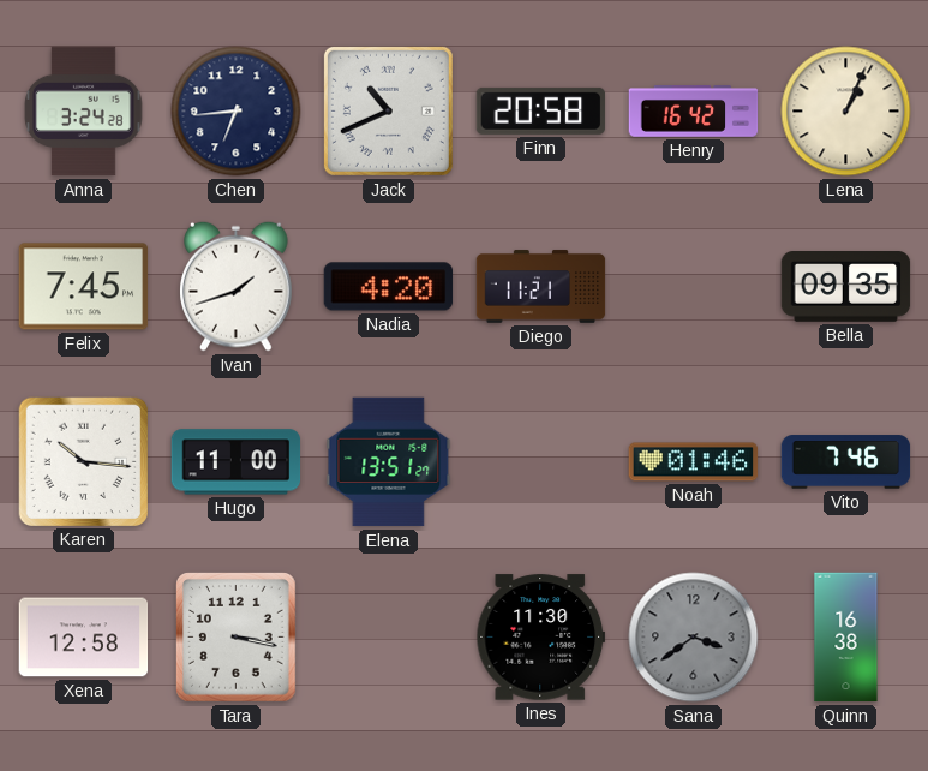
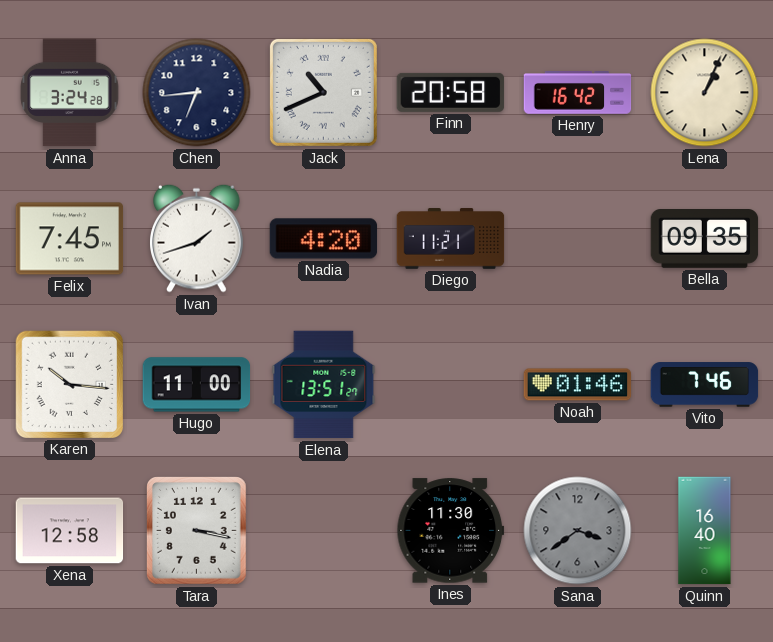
Quinn: 16:38 -> 16:40 (705, 531)
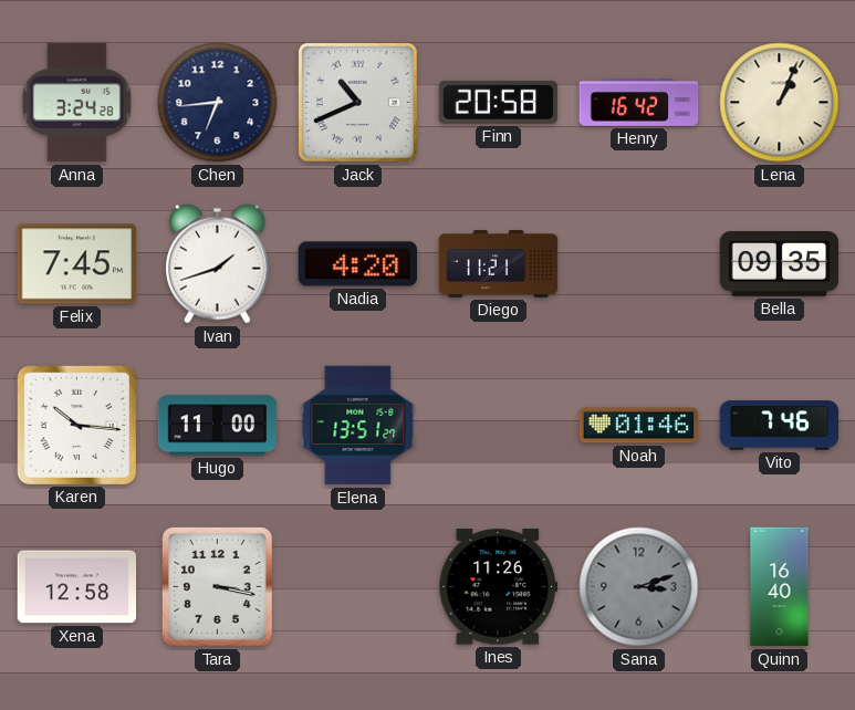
Ines: 11:30 -> 11:26 (499, 587)
Sana: 3:39 -> 3:12 (639, 587)
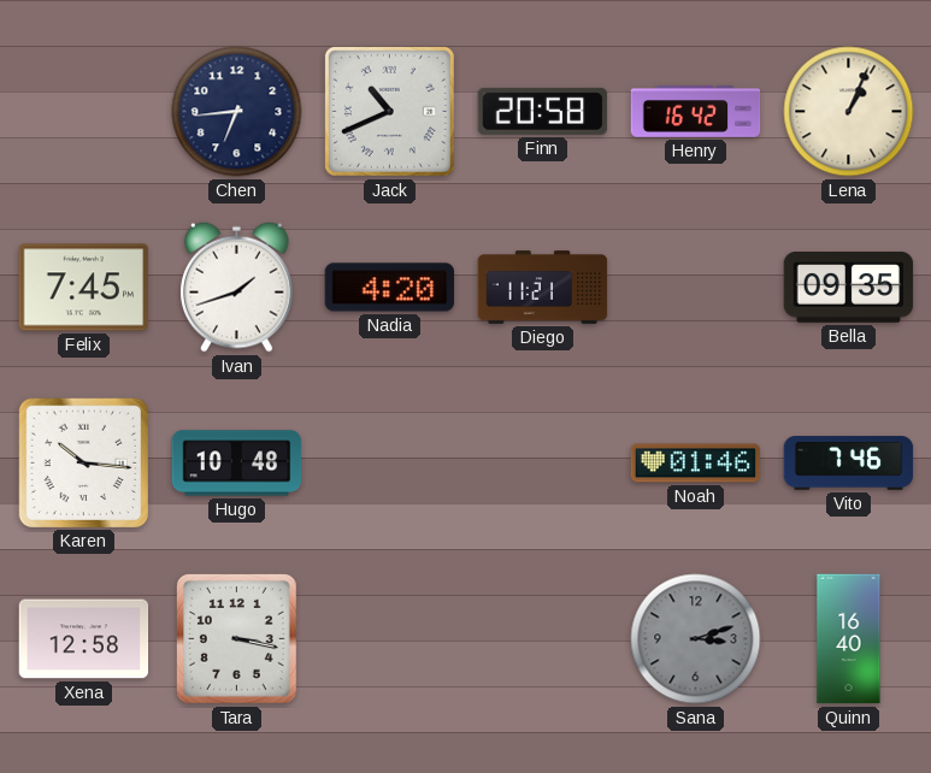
Anna: 3:24 -> none (77, 103)
Hugo: 11:00 -> 10:48 (237, 464)
Elena: 13:51 -> none (358, 426)
Ines: 11:26 -> none (499, 587)
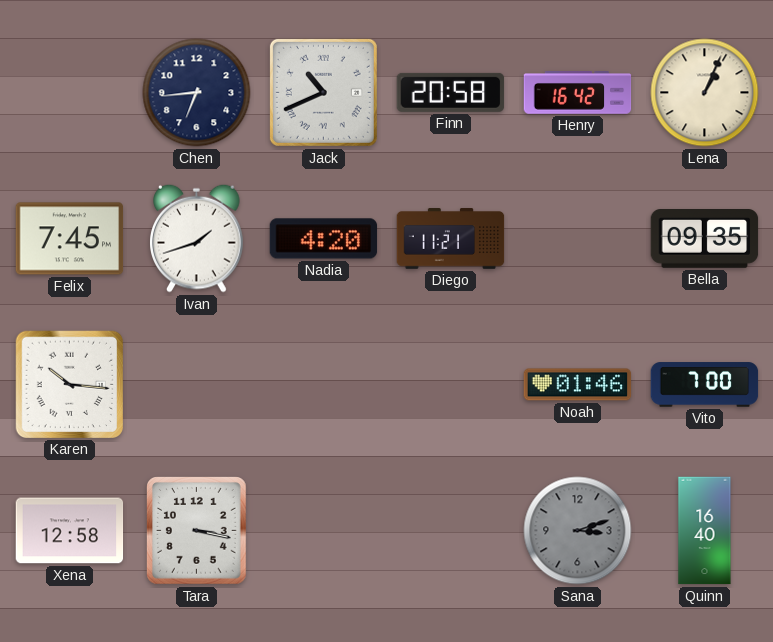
Hugo: 10:48 -> none (237, 464)
Vito: 7:46 -> 7:00 (705, 385)
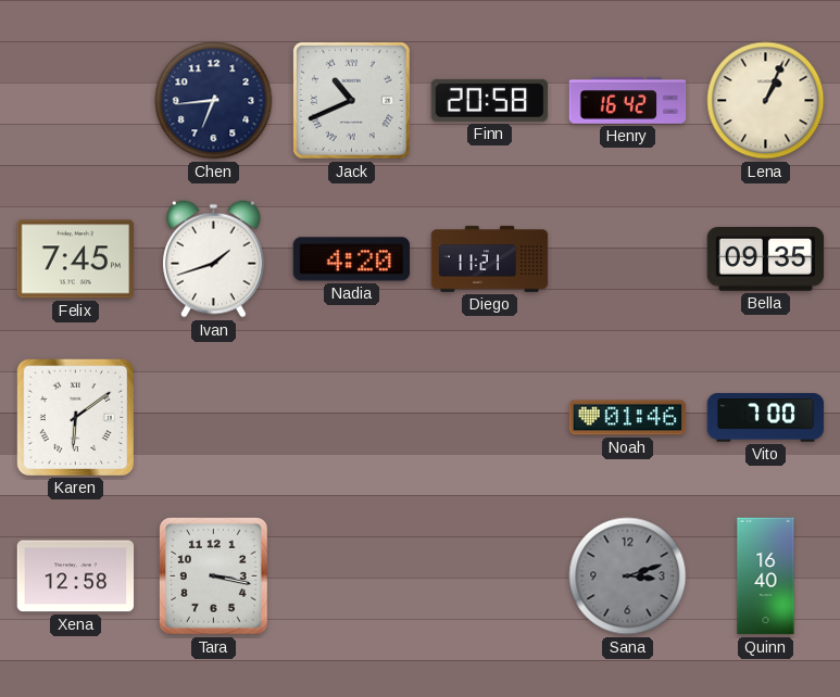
Karen: 10:16 -> 6:09 (75, 417)
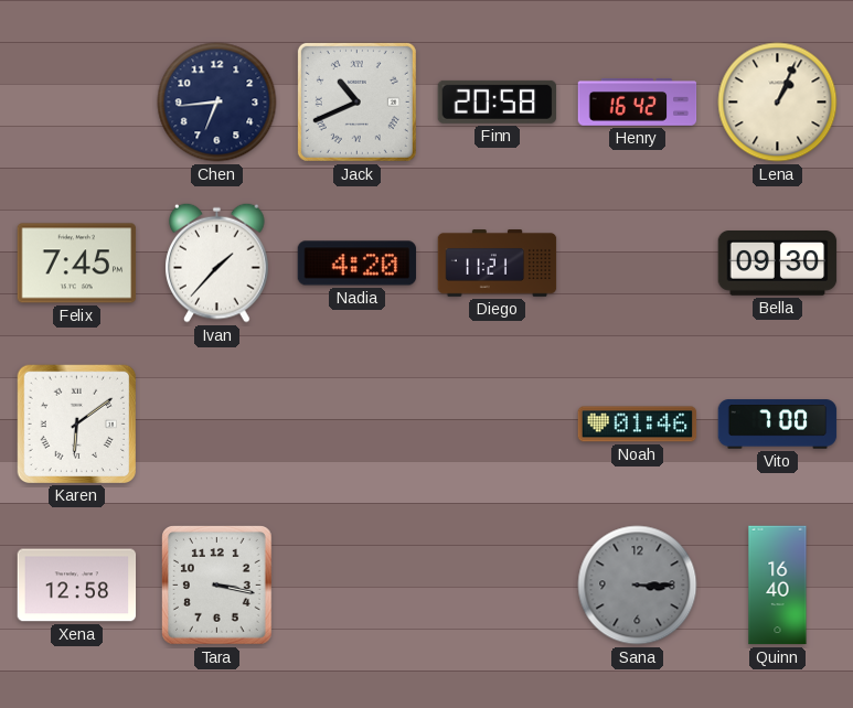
Ivan: 1:42 -> 1:37 (217, 262)
Bella: 09:35 -> 09:30 (778, 264)
Sana: 3:12 -> 3:15 (638, 586)
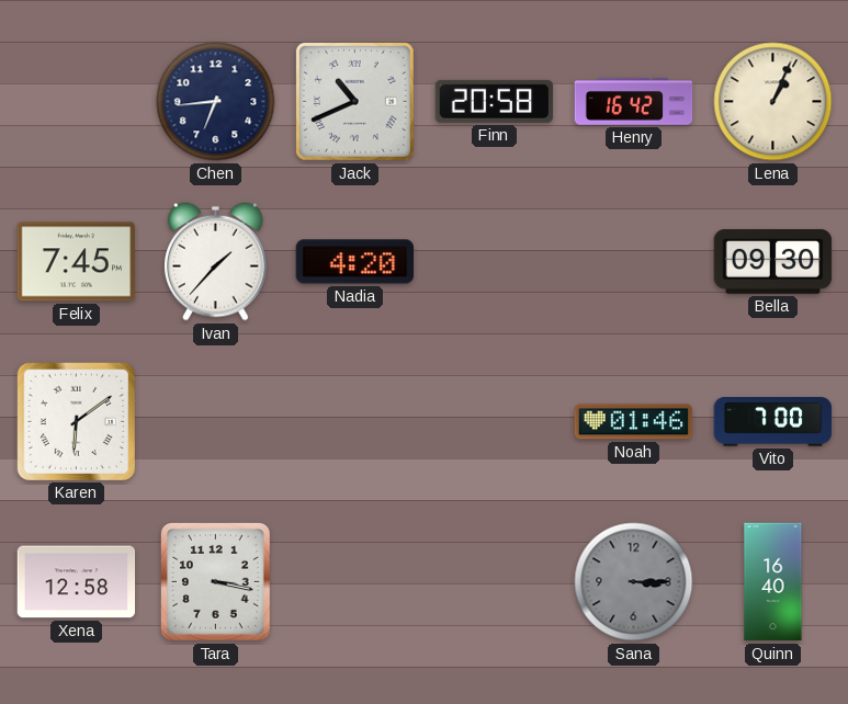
Diego: 11:21 -> none (498, 264)
